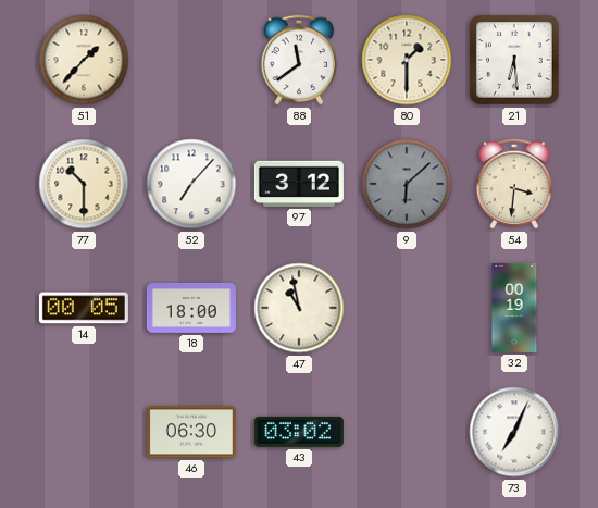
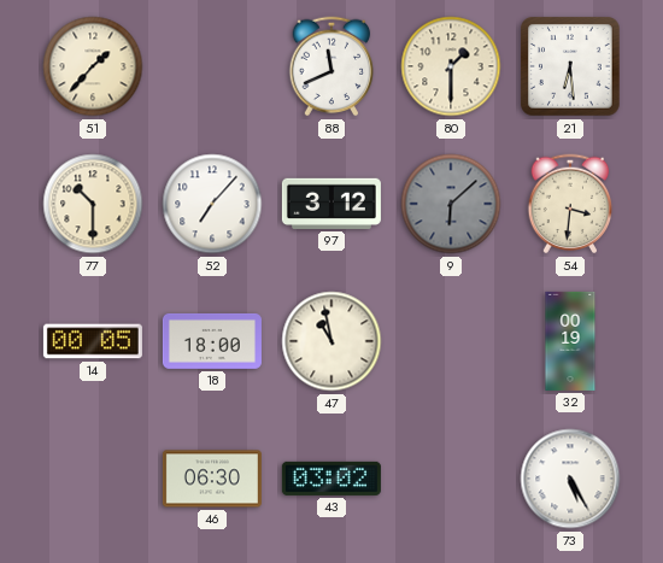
88: 11:39 -> 11:41 (331, 66)
73: 7:04 -> 5:25 (570, 479)
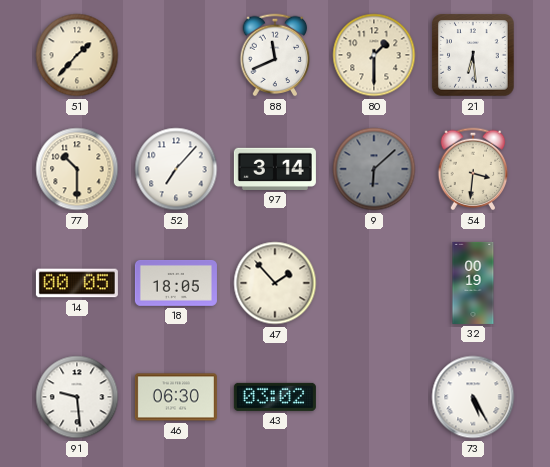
97: 3:12 -> 3:14 (275, 169)
18: 18:00 -> 18:05 (176, 283)
47: 10:58 -> 1:53 (275, 283)
91: none -> 9:29 (77, 397)
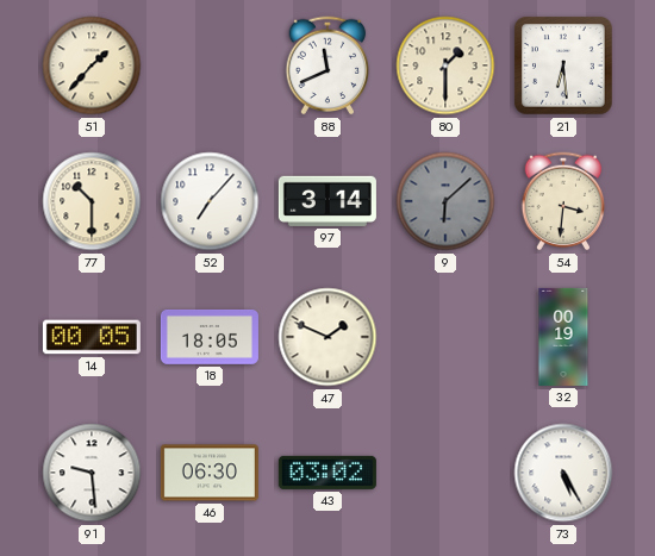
47: 1:53 -> 1:49 (327, 337)
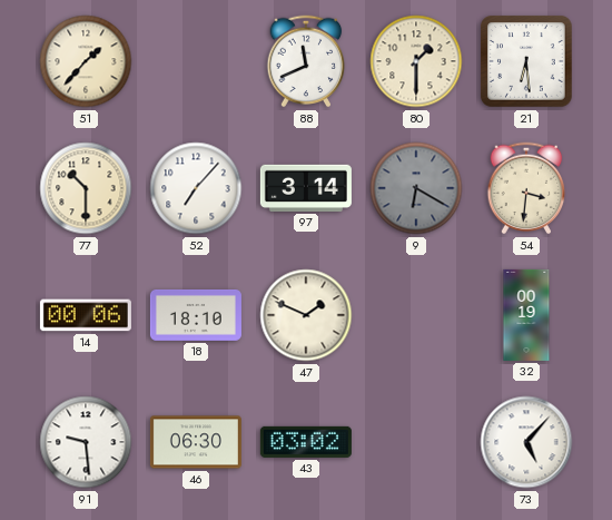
9: 6:08 -> 6:20 (416, 188)
14: 00:05 -> 00:06 (86, 315)
18: 18:05 -> 18:10 (196, 315)
73: 5:25 -> 5:07 (526, 442)
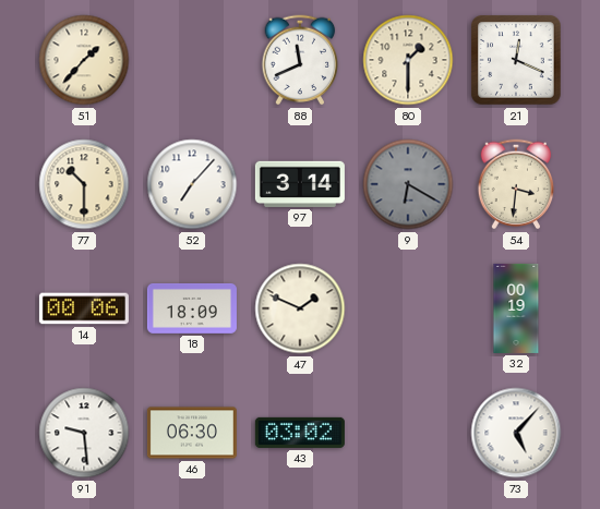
21: 6:29 -> 12:19 (516, 60)
18: 18:10 -> 18:09 (192, 308)
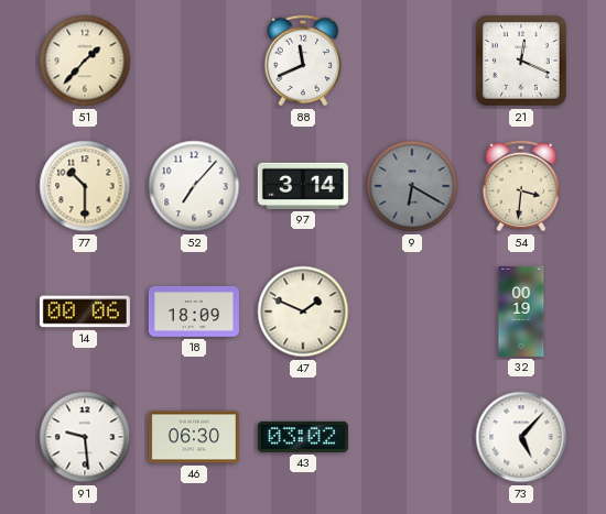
80: 1:30 -> none (408, 60)
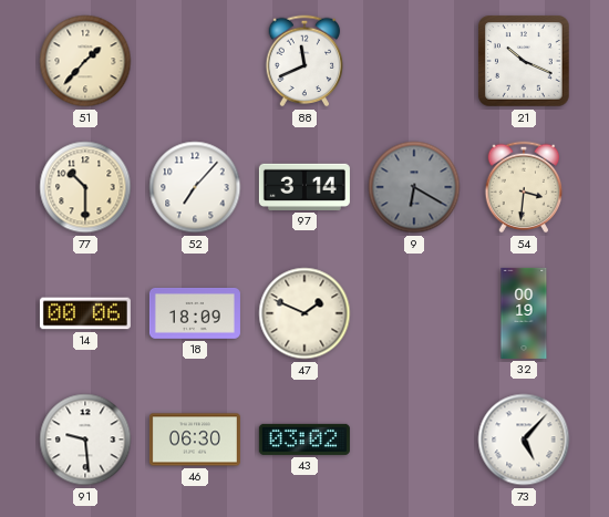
21: 12:19 -> 10:19 (524, 61)
